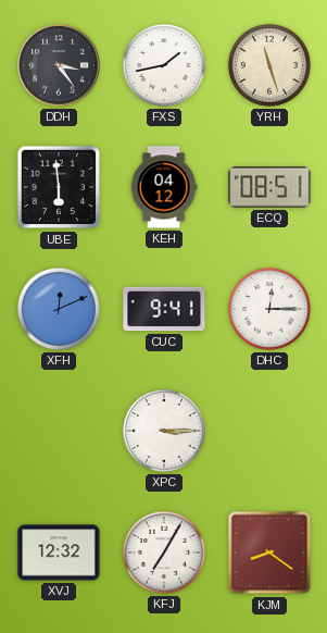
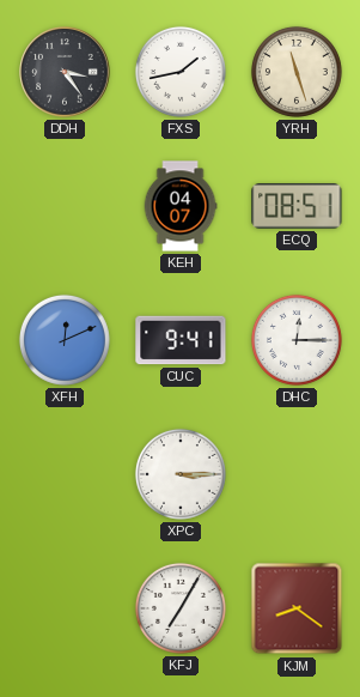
UBE: 5:59 -> none (59, 187)
KEH: 04:12 -> 04:07 (181, 206)
XVJ: 12:32 -> none (59, 553)
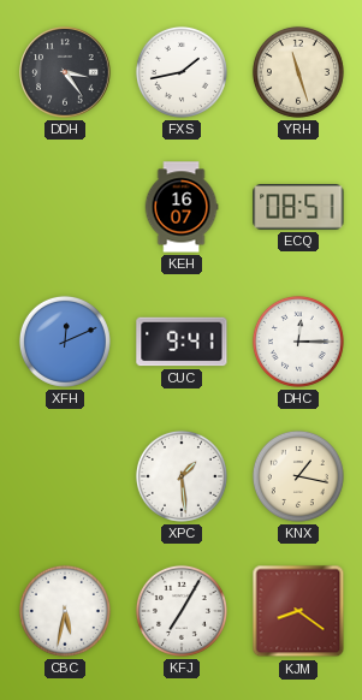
KEH: 04:07 -> 16:07 (182, 207)
XPC: 3:15 -> 1:29 (182, 476)
KNX: none -> 1:17 (298, 476)
CBC: none -> 5:32 (65, 611)
